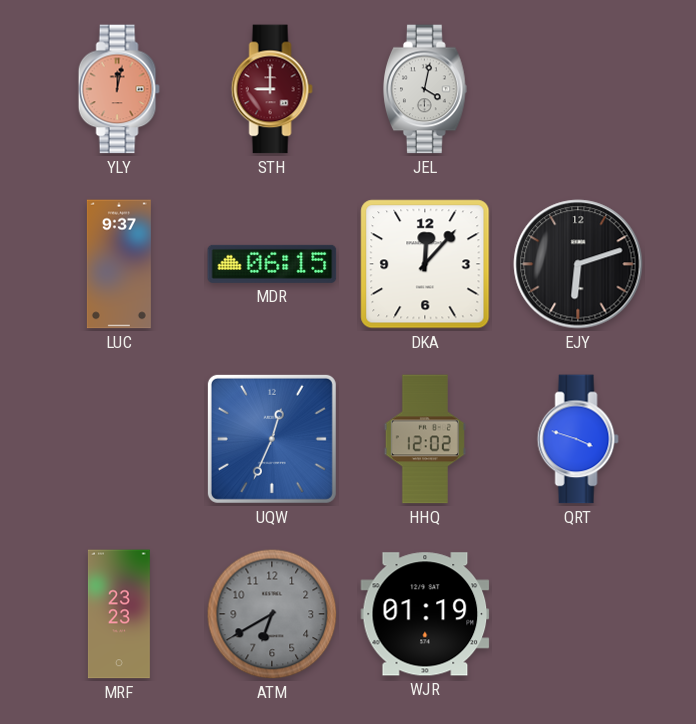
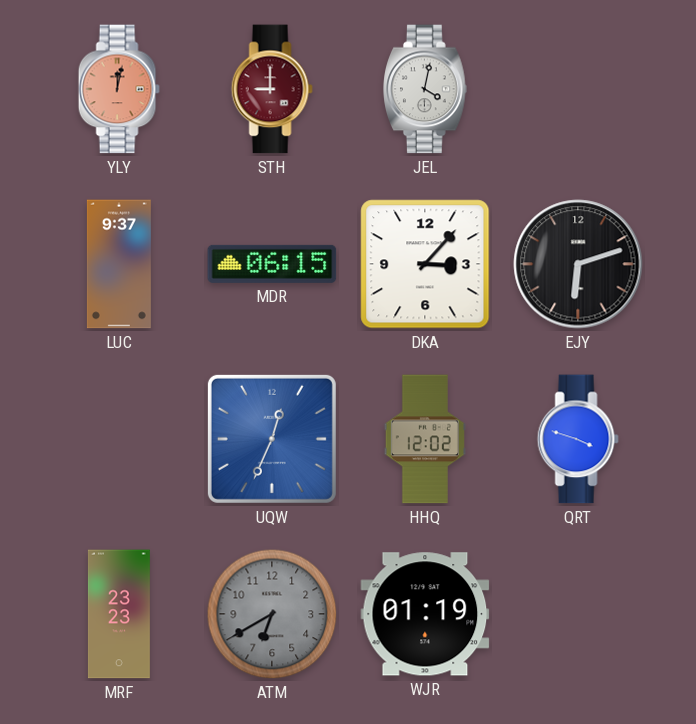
DKA: 12:07 -> 3:07 (425, 264)
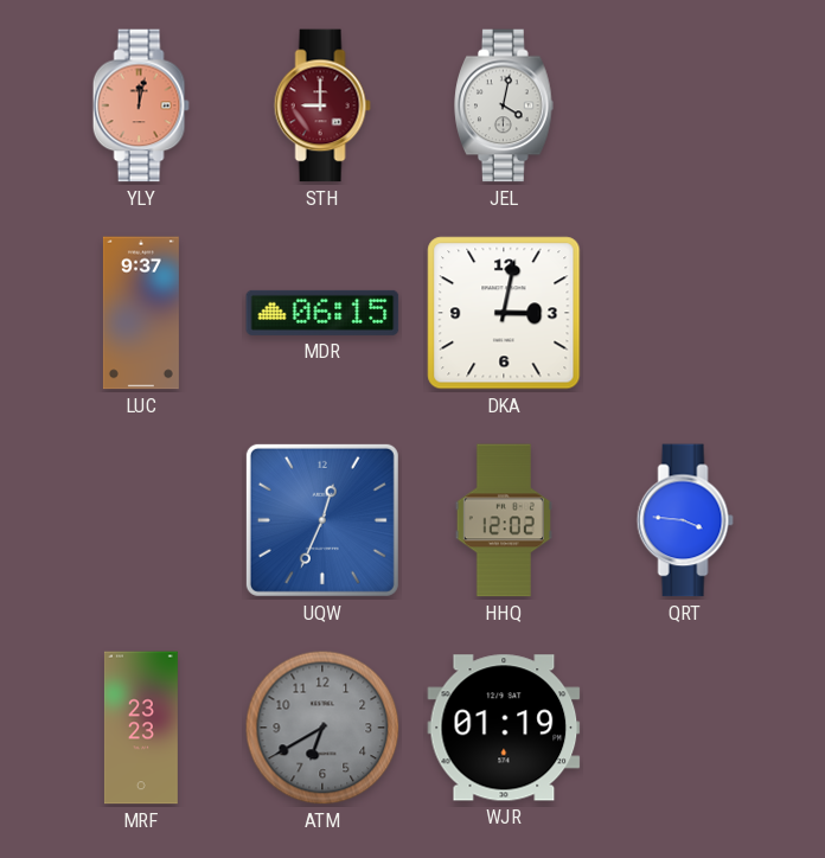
DKA: 3:07 -> 3:02 (504, 313)
EJY: 6:12 -> none (578, 264)
QRT: 3:48 -> 3:46 (685, 520)
